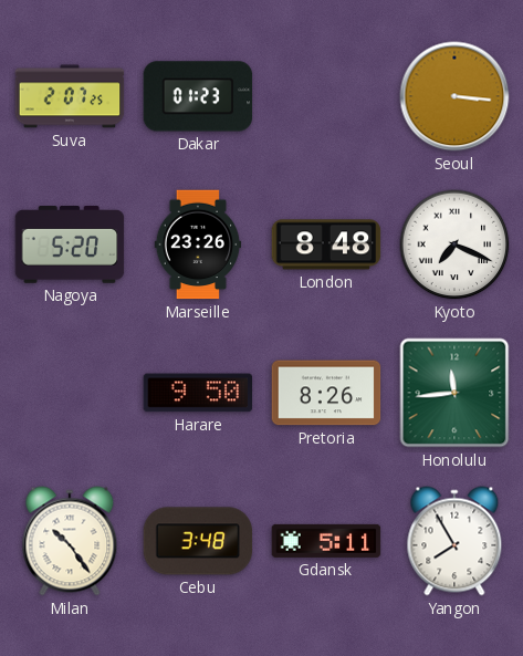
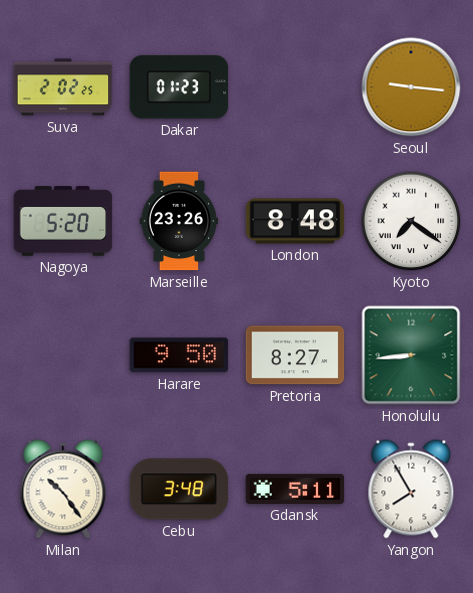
Suva: 2:07 -> 2:02 (63, 87)
Seoul: 3:16 -> 9:16 (411, 87)
Kyoto: 7:19 -> 7:21 (411, 221)
Pretoria: 8:26 -> 8:27 (295, 355)
Honolulu: 11:44 -> 8:44 (411, 355)
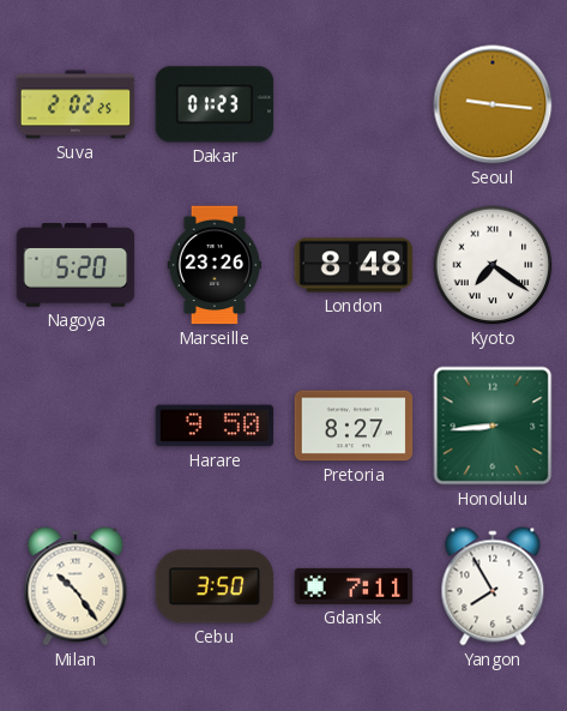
Cebu: 3:48 -> 3:50 (215, 586)
Gdansk: 5:11 -> 7:11 (354, 586)
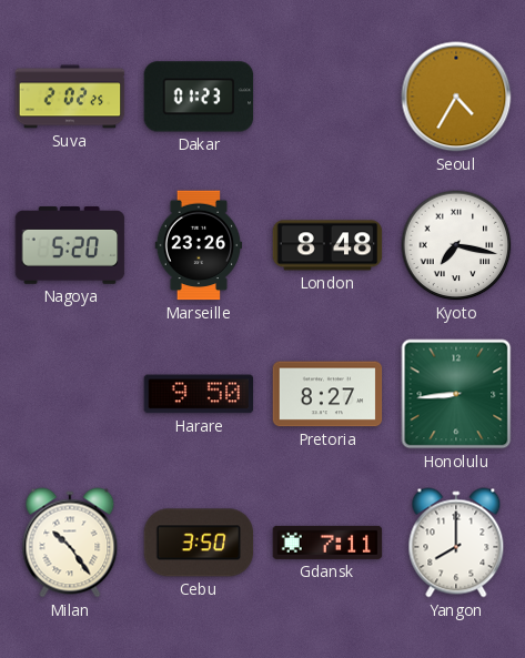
Seoul: 9:16 -> 4:35 (456, 97)
Kyoto: 7:21 -> 7:17 (456, 245)
Yangon: 7:55 -> 8:00 (456, 543)
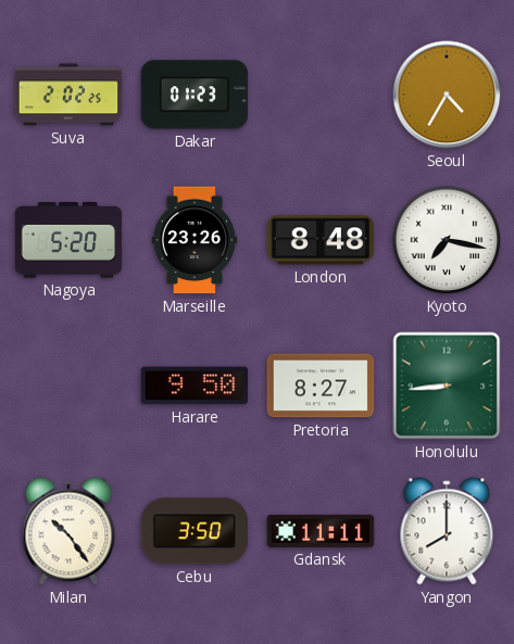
Gdansk: 7:11 -> 11:11 (321, 531)
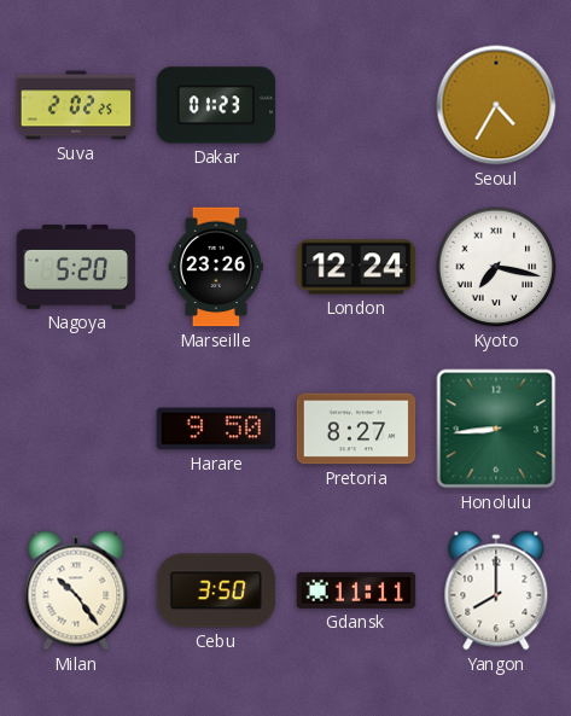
London: 8:48 -> 12:24 (356, 267)
